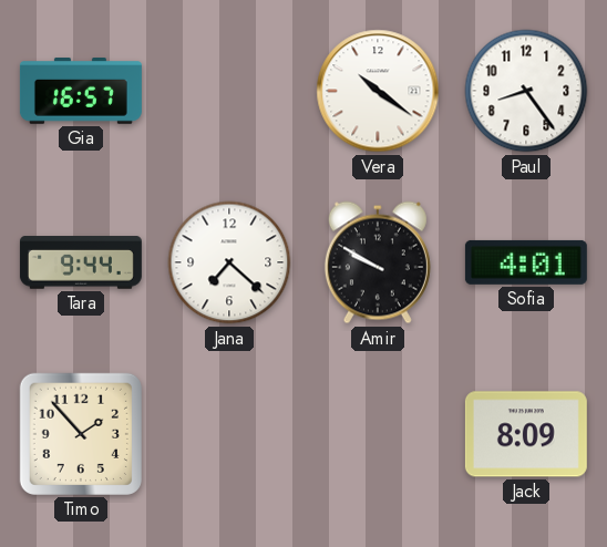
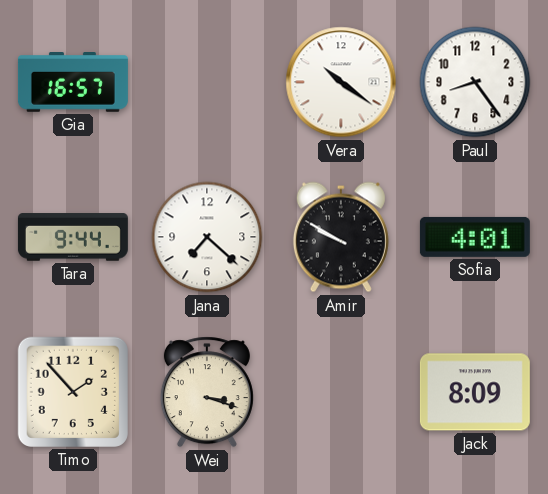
Wei: none -> 3:18 (207, 392)
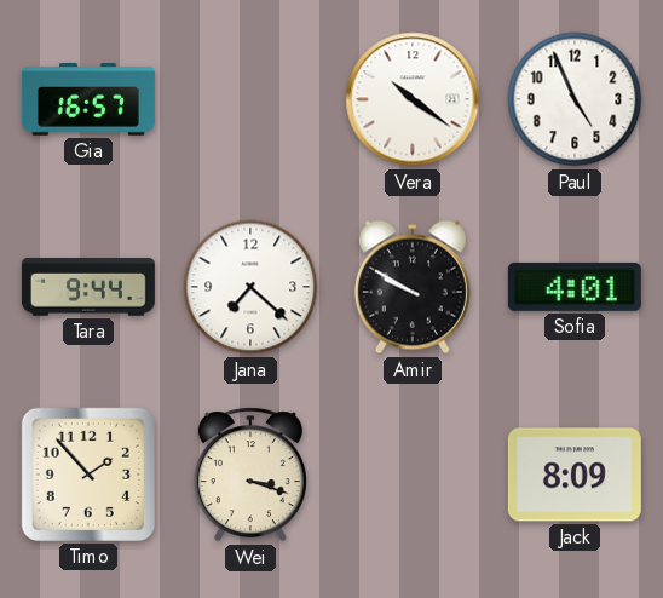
Paul: 8:24 -> 4:56 (575, 99)
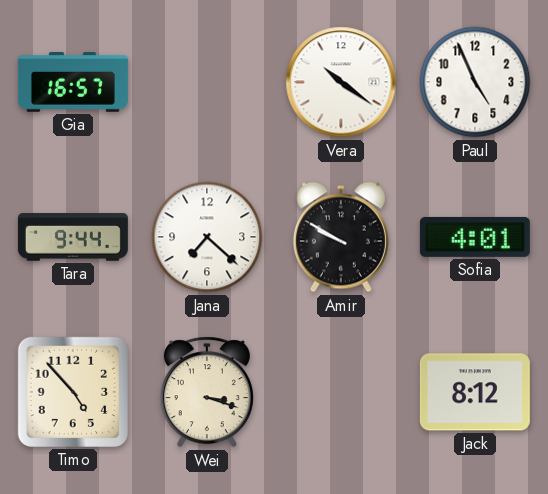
Timo: 1:53 -> 4:53 (73, 392)
Jack: 8:09 -> 8:12 (475, 392)
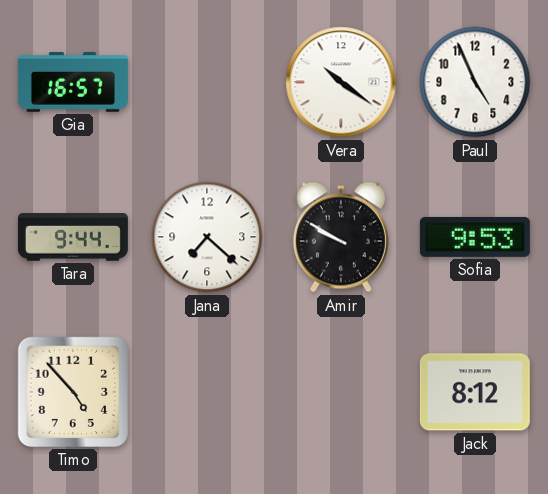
Sofia: 4:01 -> 9:53 (475, 237)
Wei: 3:18 -> none (207, 392)
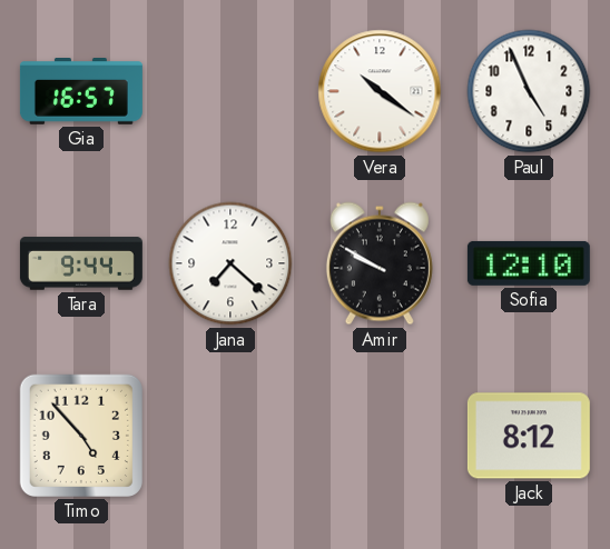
Sofia: 9:53 -> 12:10 (529, 263)
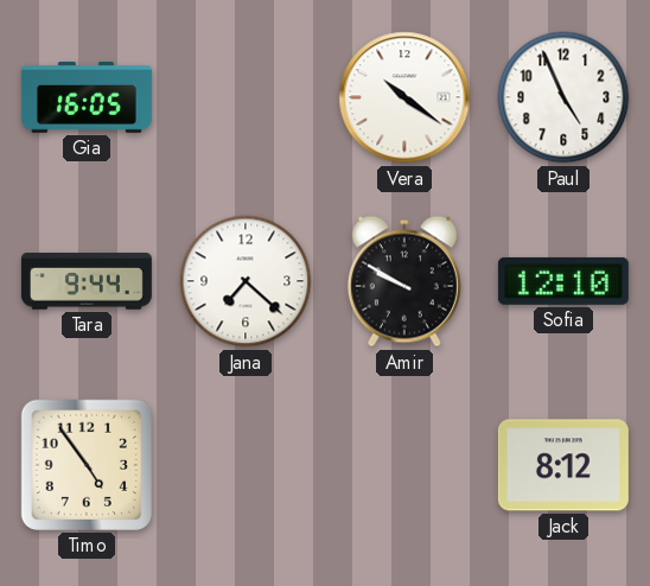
Gia: 16:57 -> 16:05 (87, 98)
Timo: 4:53 -> 4:54 (87, 465)
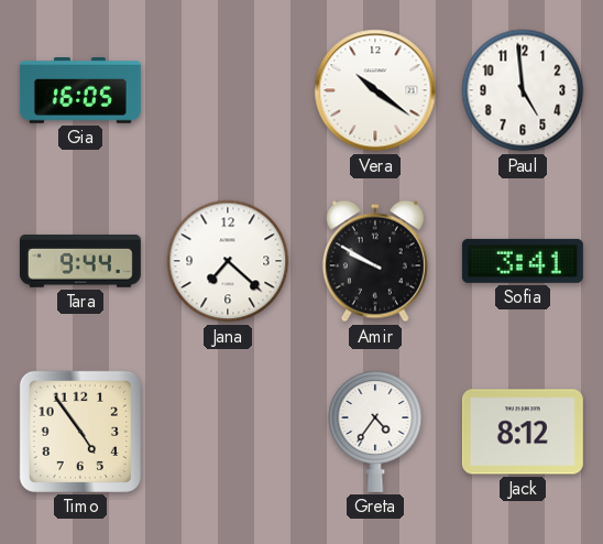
Paul: 4:56 -> 4:59 (523, 90)
Sofia: 12:10 -> 3:41 (523, 261)
Greta: none -> 4:36 (375, 432)
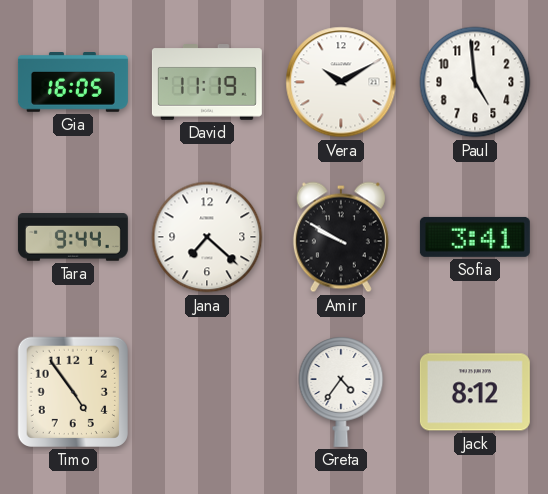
David: none -> 11:19 (207, 83)
Vera: 10:21 -> 10:10 (341, 82)
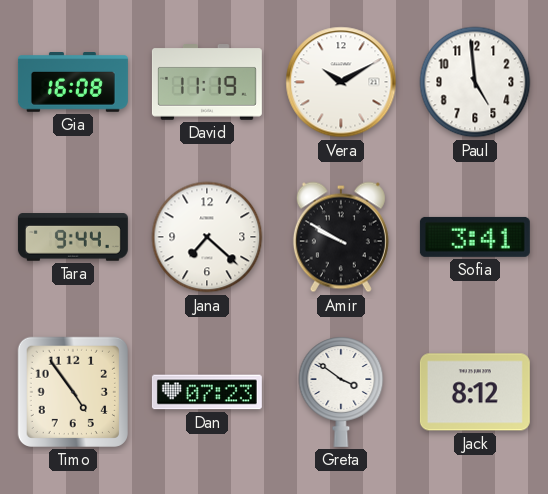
Gia: 16:05 -> 16:08 (73, 83)
Dan: none -> 07:23 (207, 392)
Greta: 4:36 -> 3:51 (341, 392)
